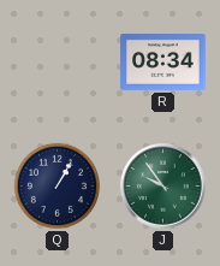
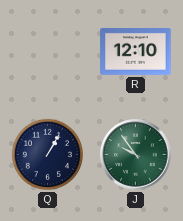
R: 08:34 -> 12:10 (136, 52)
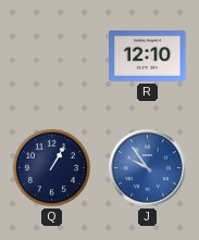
J dial: green -> blue (148, 168)
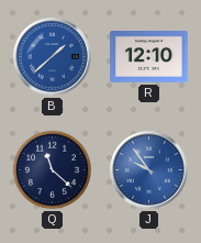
B: none -> 1:38 (53, 57)
Q: 1:05 -> 11:22 (52, 169)
